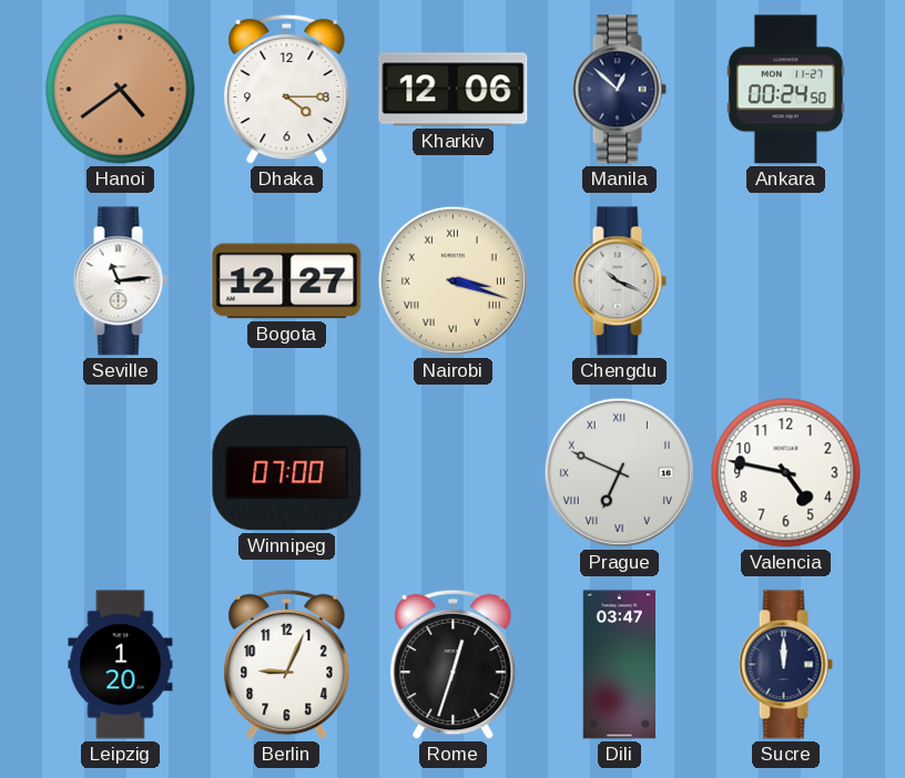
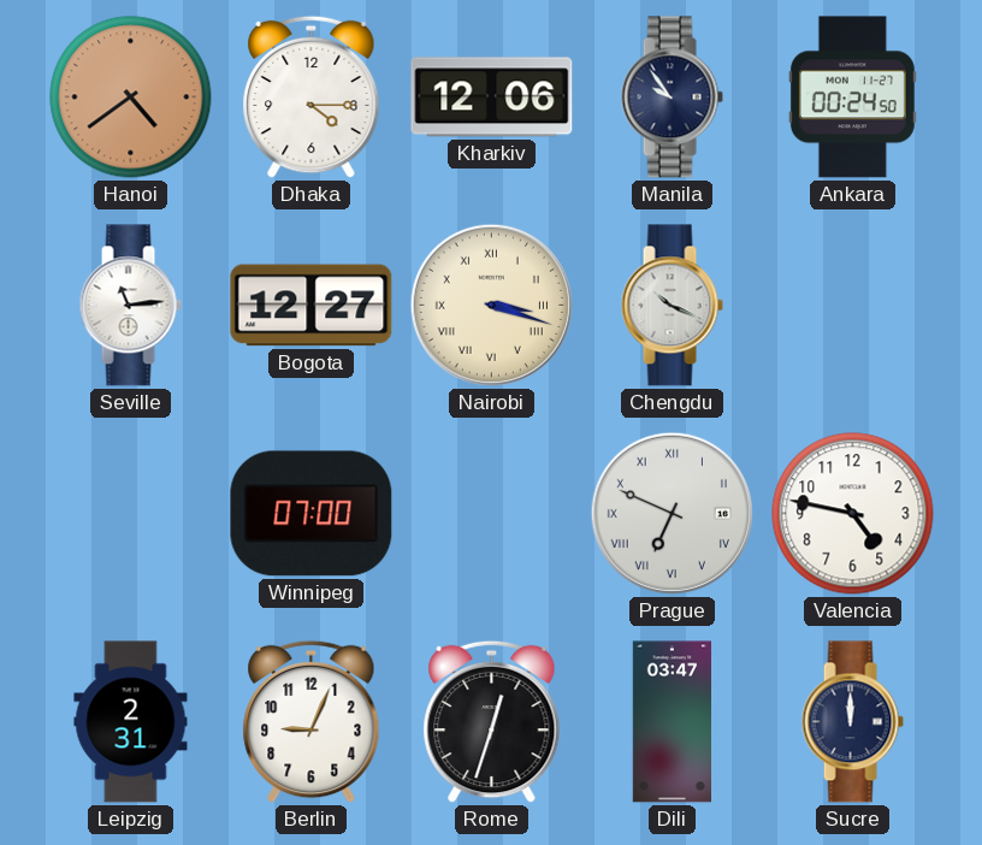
Manila: 12:52 -> 9:54 (672, 97)
Leipzig: 1:20 -> 2:31 (131, 722)
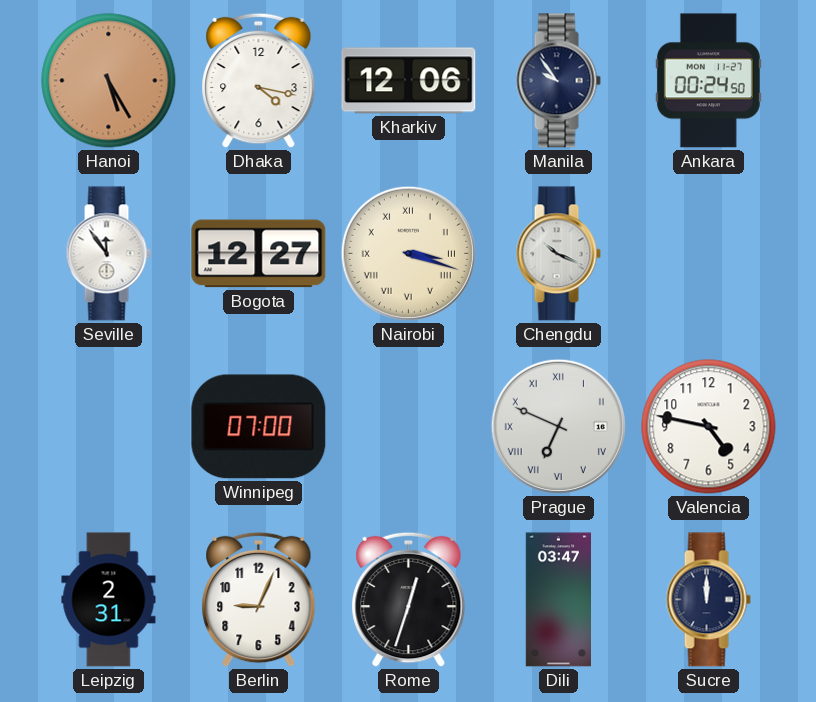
Hanoi: 4:39 -> 5:25 (109, 81)
Dhaka: 4:15 -> 4:17 (259, 81)
Seville: 11:14 -> 11:54 (108, 254)
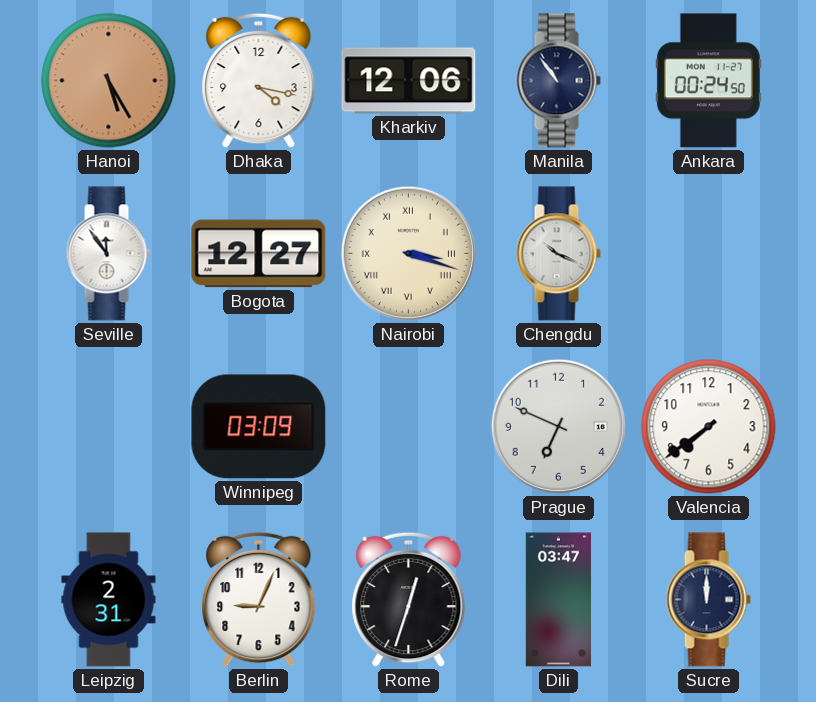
Manila: 9:54 -> 10:54 (558, 81)
Winnipeg: 07:00 -> 03:09 (259, 427)
Prague numerals: Roman -> Arabic (558, 426)
Valencia: 4:47 -> 7:39 (709, 427)
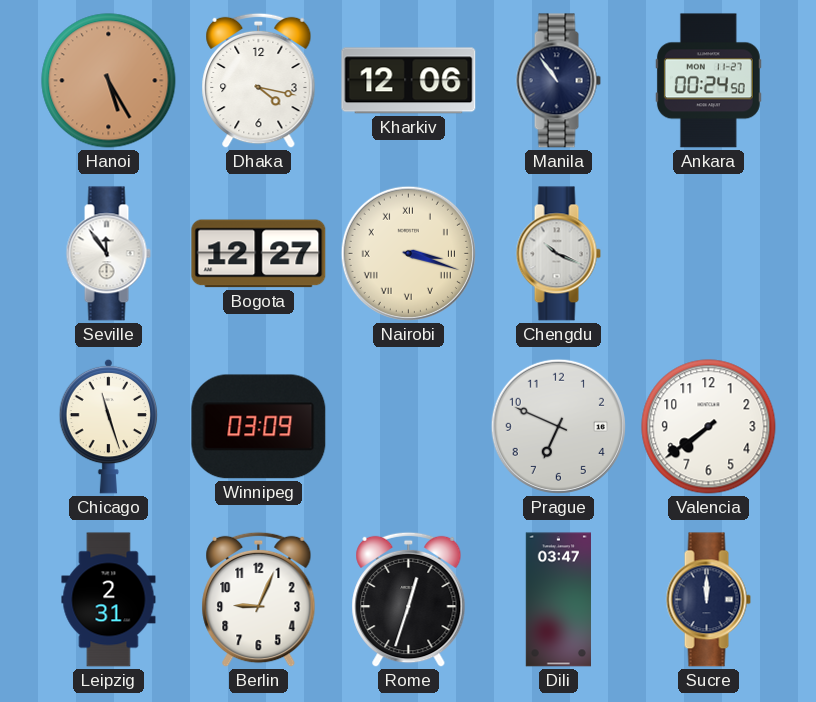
Chicago: none -> 11:27 (109, 426)
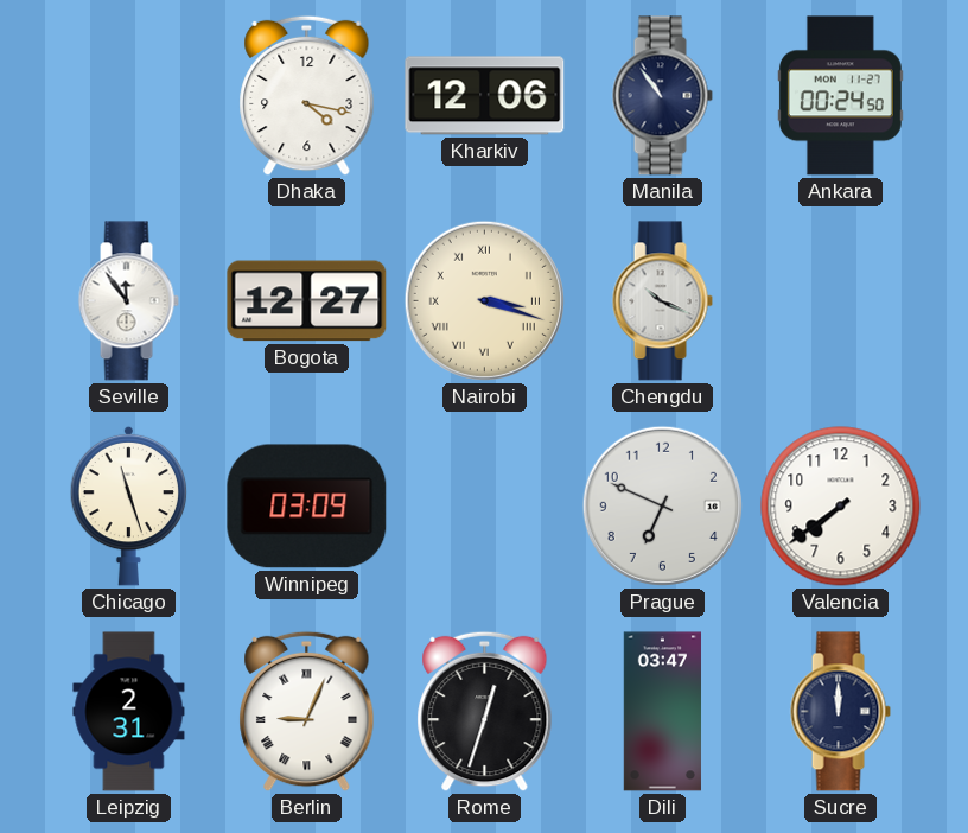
Hanoi: 5:25 -> none (109, 81)
Berlin numerals: Arabic -> Roman (307, 712)
